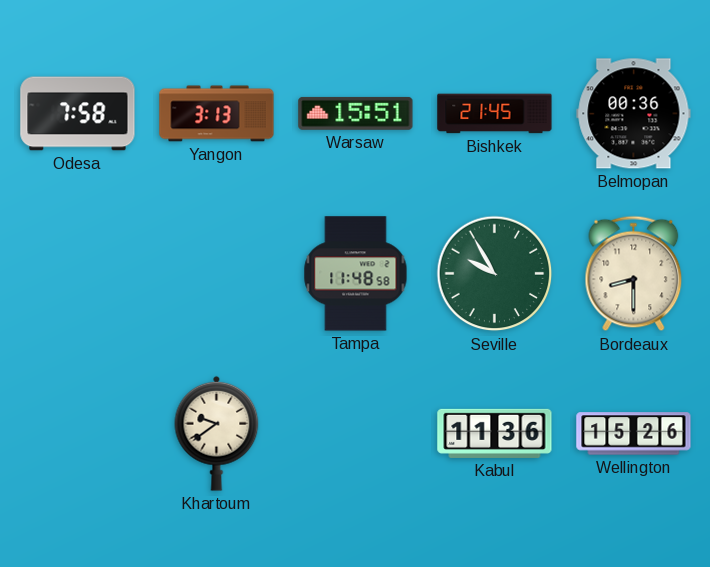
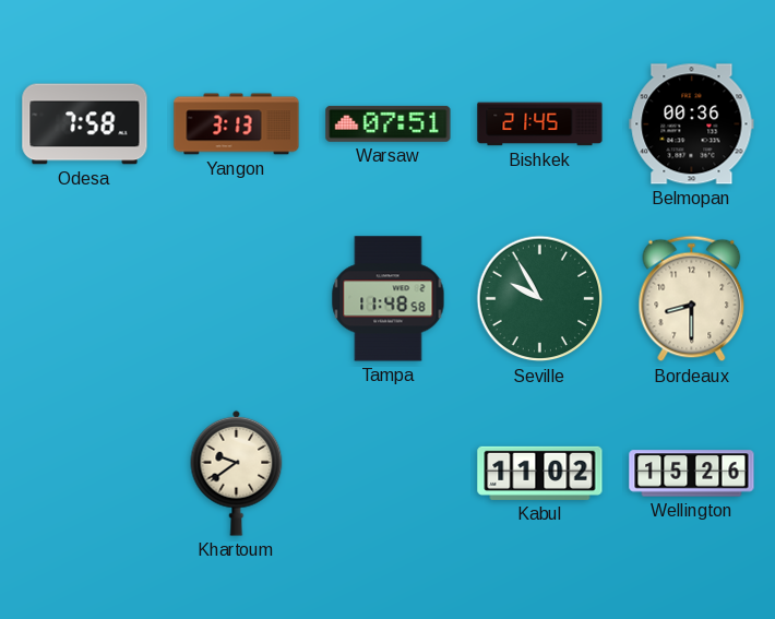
Warsaw: 15:51 -> 07:51 (389, 123)
Kabul: 11:36 -> 11:02 (540, 473)
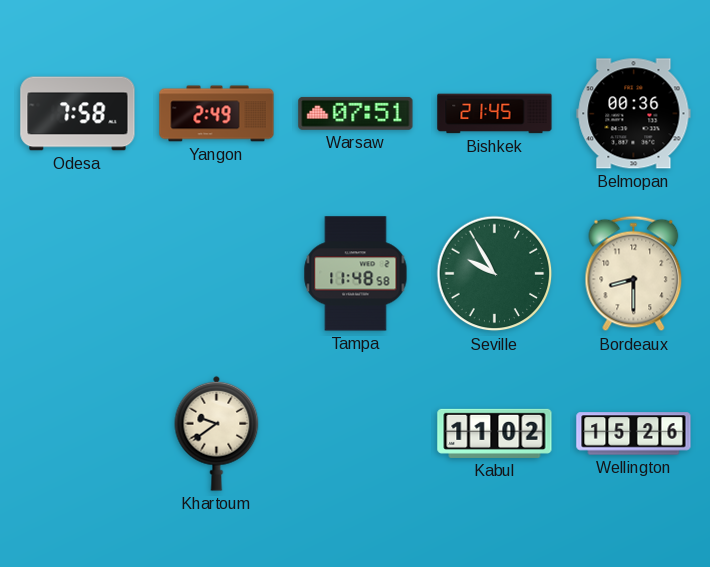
Yangon: 3:13 -> 2:49 (217, 114)
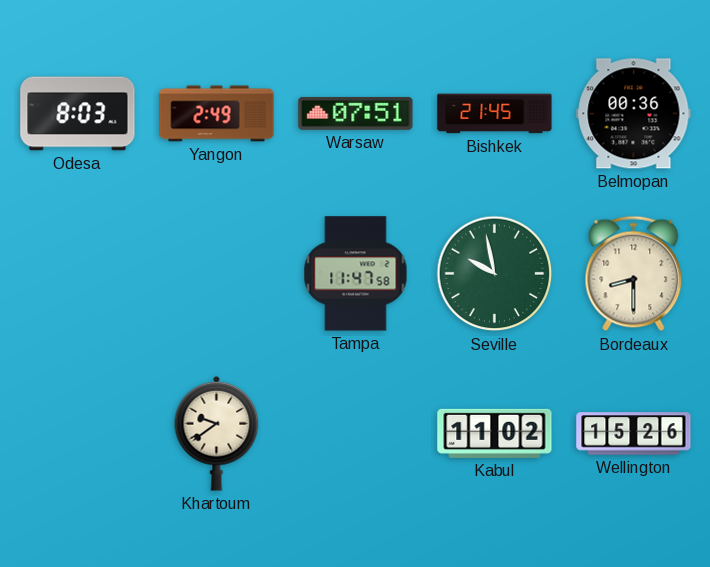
Odesa: 7:58 -> 8:03 (78, 114)
Tampa: 11:48 -> 11:47 (356, 274)
Seville: 9:55 -> 9:58 (495, 274)
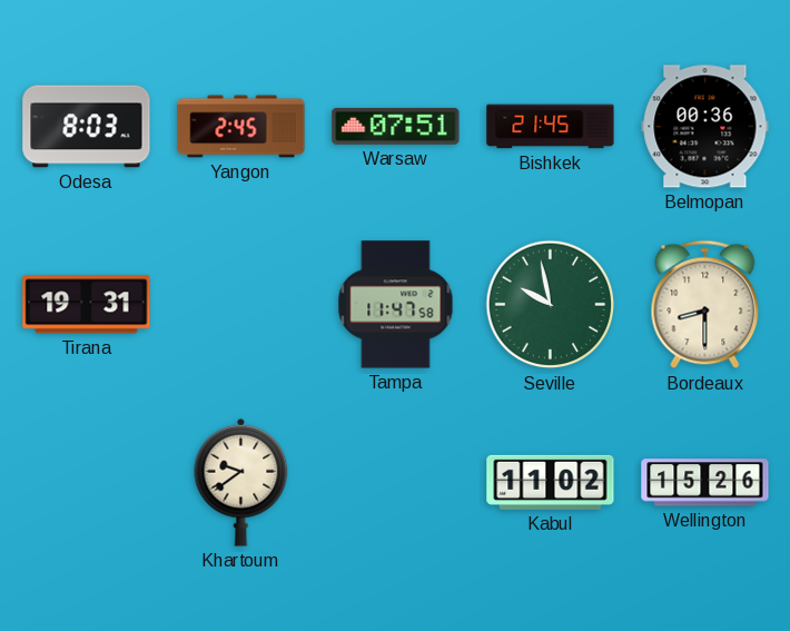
Yangon: 2:49 -> 2:45 (241, 127)
Tirana: none -> 19:31 (87, 305)
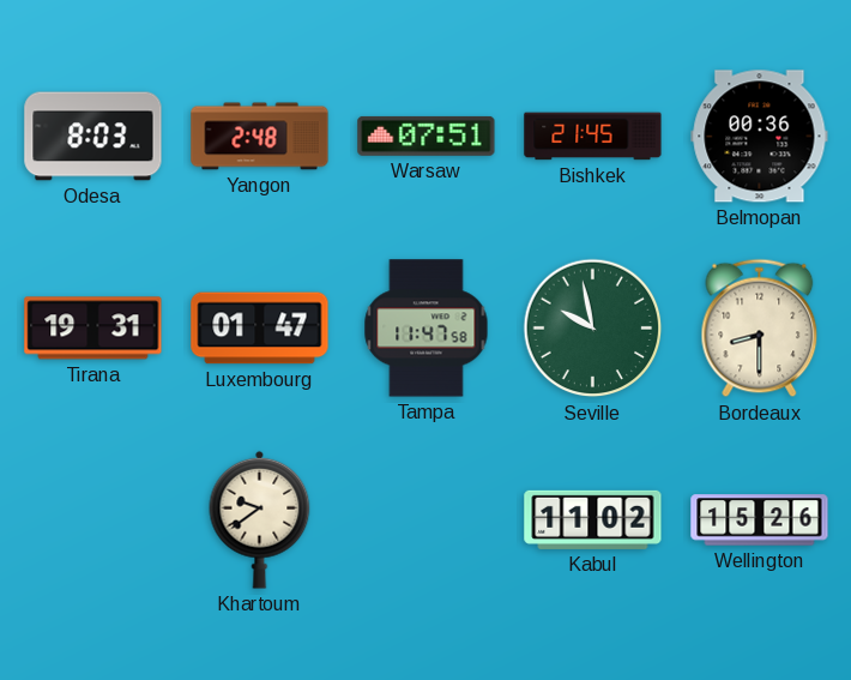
Yangon: 2:45 -> 2:48 (260, 137)
Luxembourg: none -> 01:47 (260, 329)
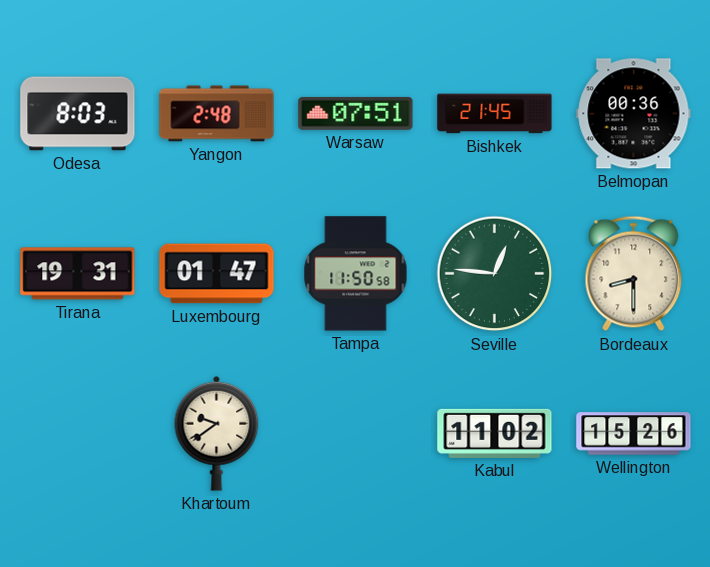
Tampa: 11:47 -> 11:50 (356, 274)
Seville: 9:58 -> 12:46 (495, 274)
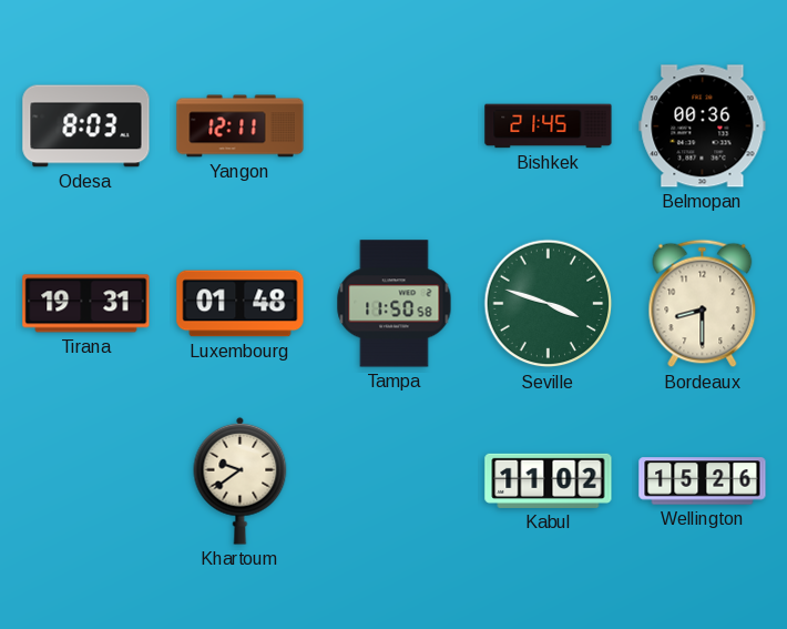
Yangon: 2:48 -> 12:11 (241, 126)
Warsaw: 07:51 -> none (356, 113)
Luxembourg: 01:47 -> 01:48 (241, 304)
Seville: 12:46 -> 3:48 (549, 304)
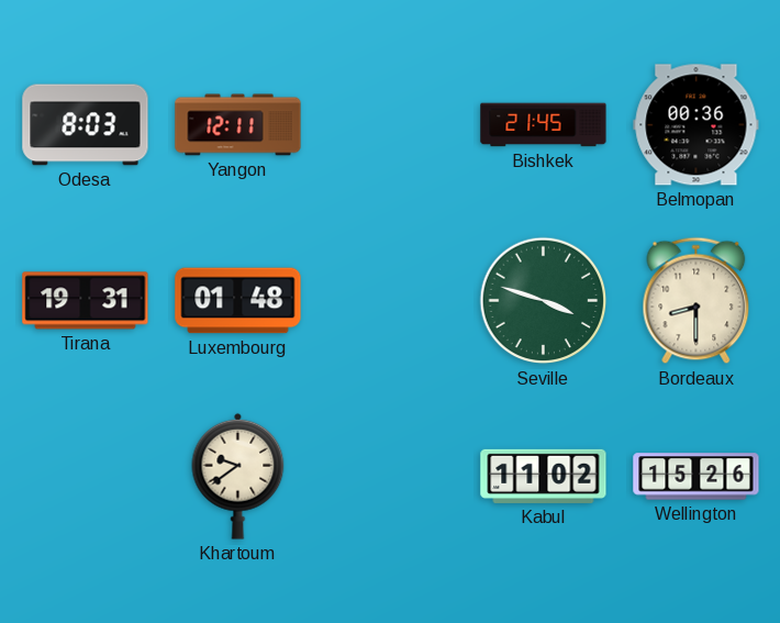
Tampa: 11:50 -> none (395, 304)
